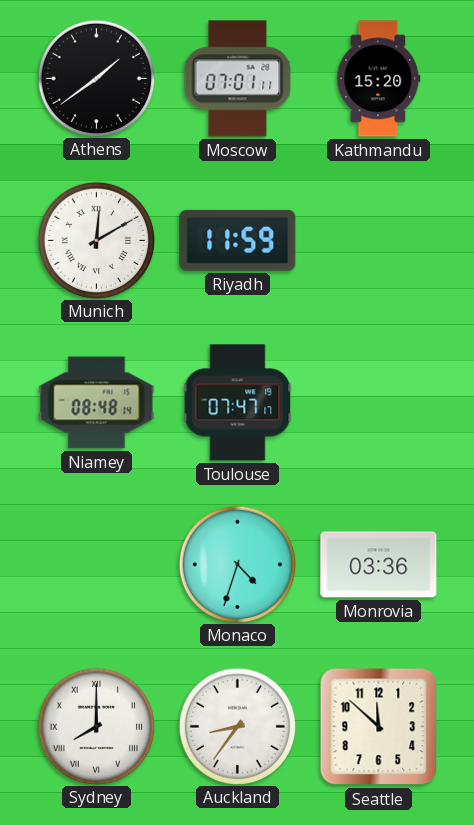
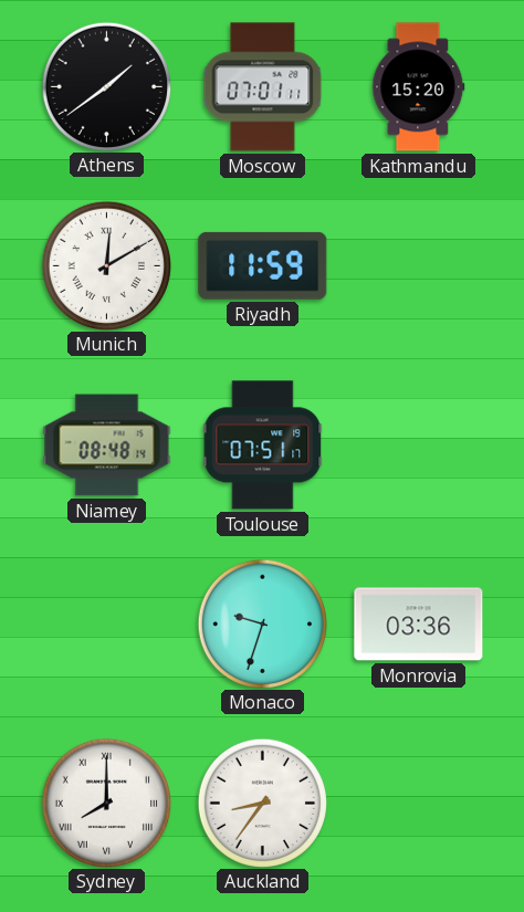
Toulouse: 07:47 -> 07:51 (263, 445)
Monaco: 4:33 -> 9:33 (262, 623)
Seattle: 11:52 -> none (379, 727)
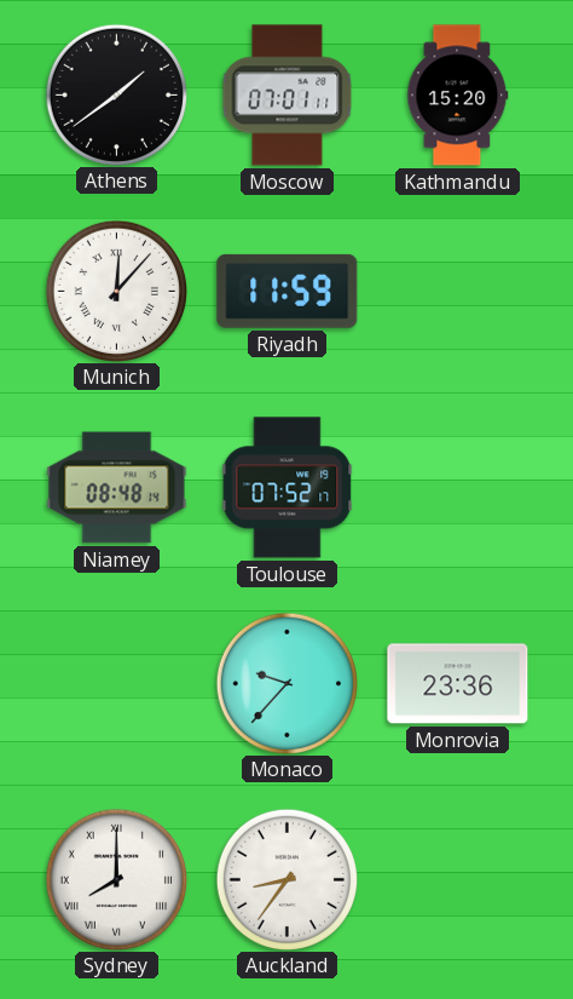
Munich: 12:10 -> 12:07 (116, 291)
Toulouse: 07:51 -> 07:52 (288, 488)
Monaco: 9:33 -> 9:37 (286, 683)
Monrovia: 03:36 -> 23:36 (458, 684)
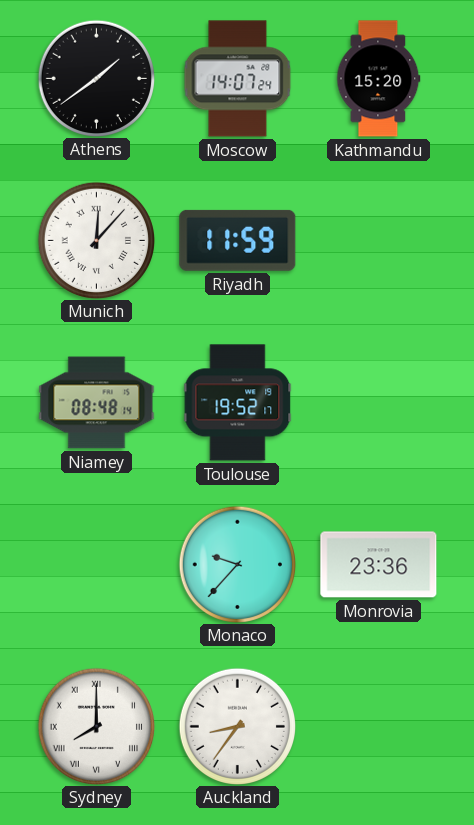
Moscow: 07:01 -> 14:07 (238, 79)
Toulouse: 07:52 -> 19:52 (238, 403)
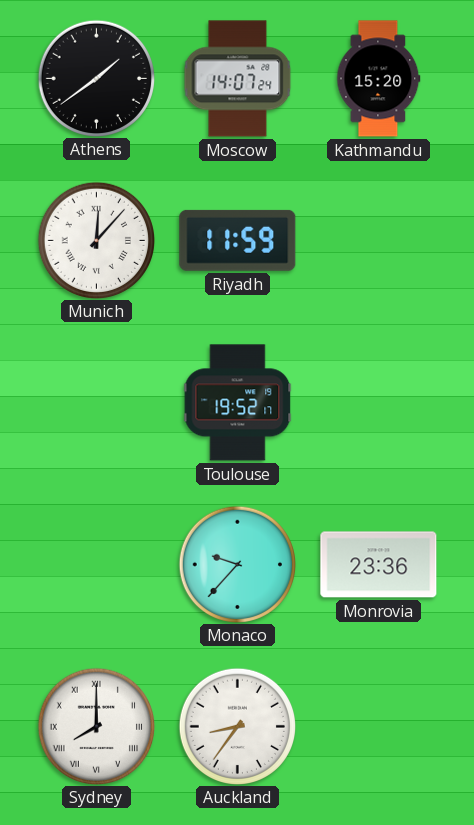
Niamey: 08:48 -> none (97, 403)
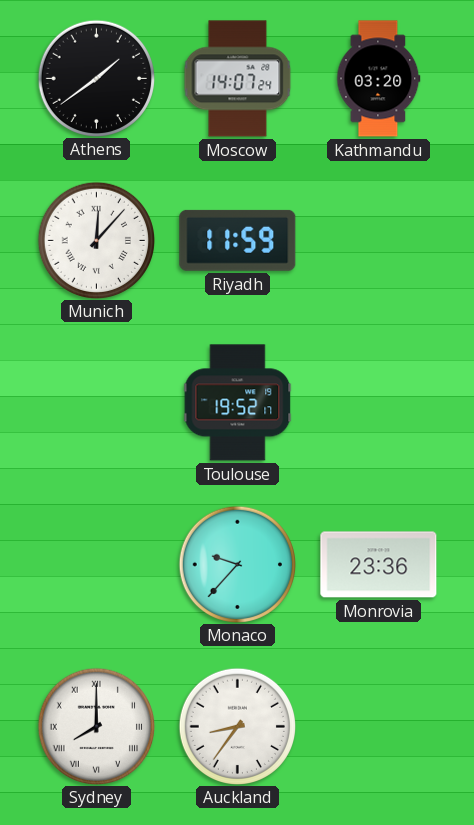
Kathmandu: 15:20 -> 03:20 (379, 79)
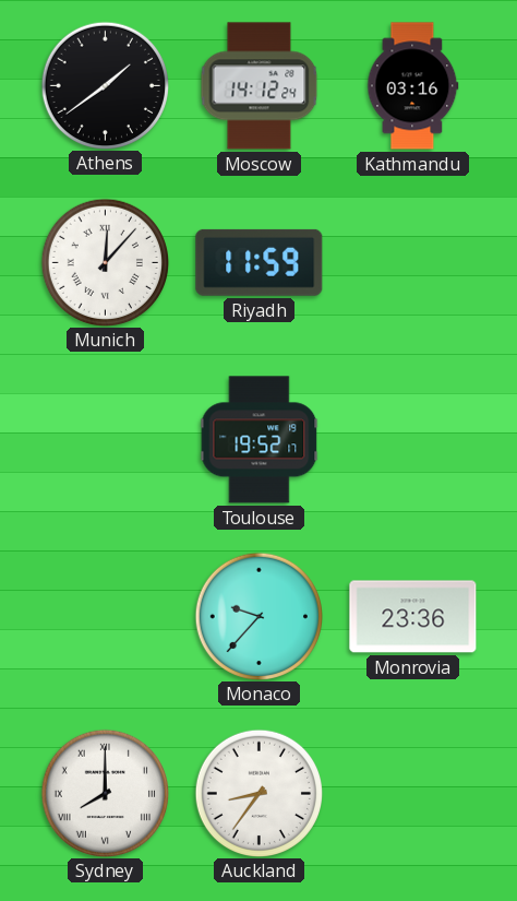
Moscow: 14:07 -> 14:12 (260, 86)
Kathmandu: 03:20 -> 03:16 (413, 86)
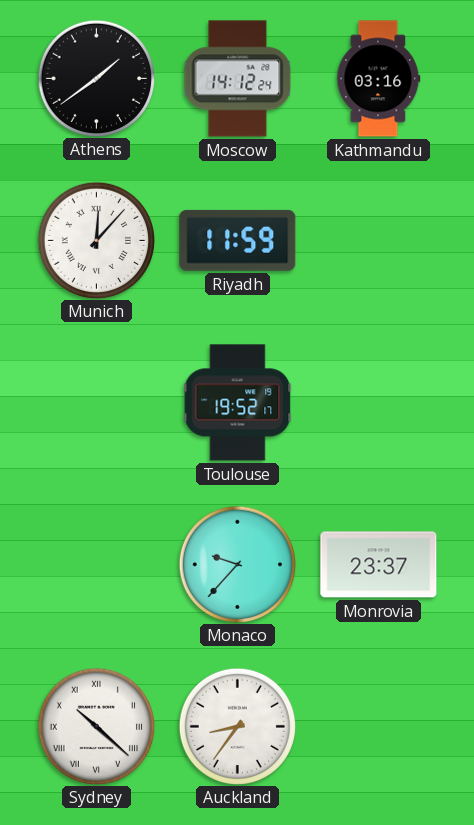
Monrovia: 23:36 -> 23:37 (379, 565)
Sydney: 8:00 -> 10:22 (96, 726)
